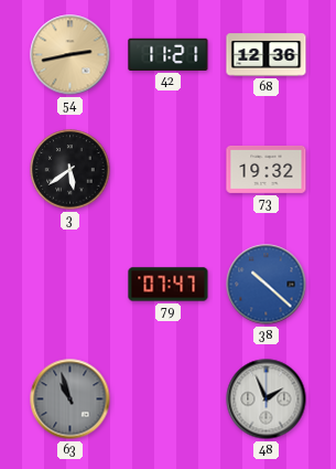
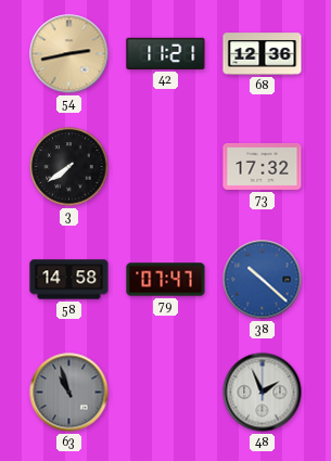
3: 5:39 -> 7:39 (69, 167)
73: 19:32 -> 17:32 (263, 166)
58: none -> 14:58 (69, 280)
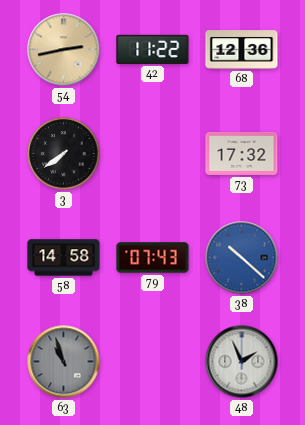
42: 11:21 -> 11:22 (153, 49)
79: 07:47 -> 07:43 (153, 258)
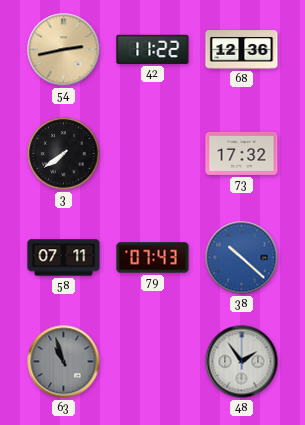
58: 14:58 -> 07:11 (64, 258)
48: 1:56 -> 1:54 (242, 362)
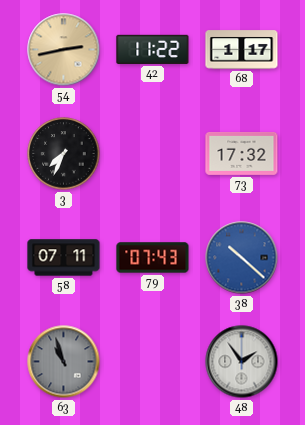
68: 12:36 -> 1:17 (242, 50)
3: 7:39 -> 7:34 (64, 154)
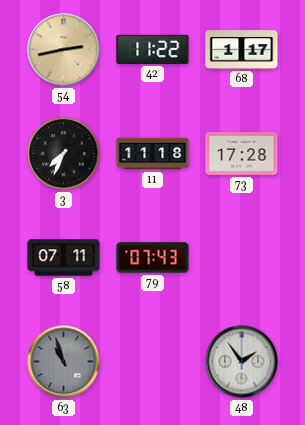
11: none -> 11:18 (153, 154)
73: 17:32 -> 17:28 (242, 153)
38: 10:22 -> none (242, 258)
